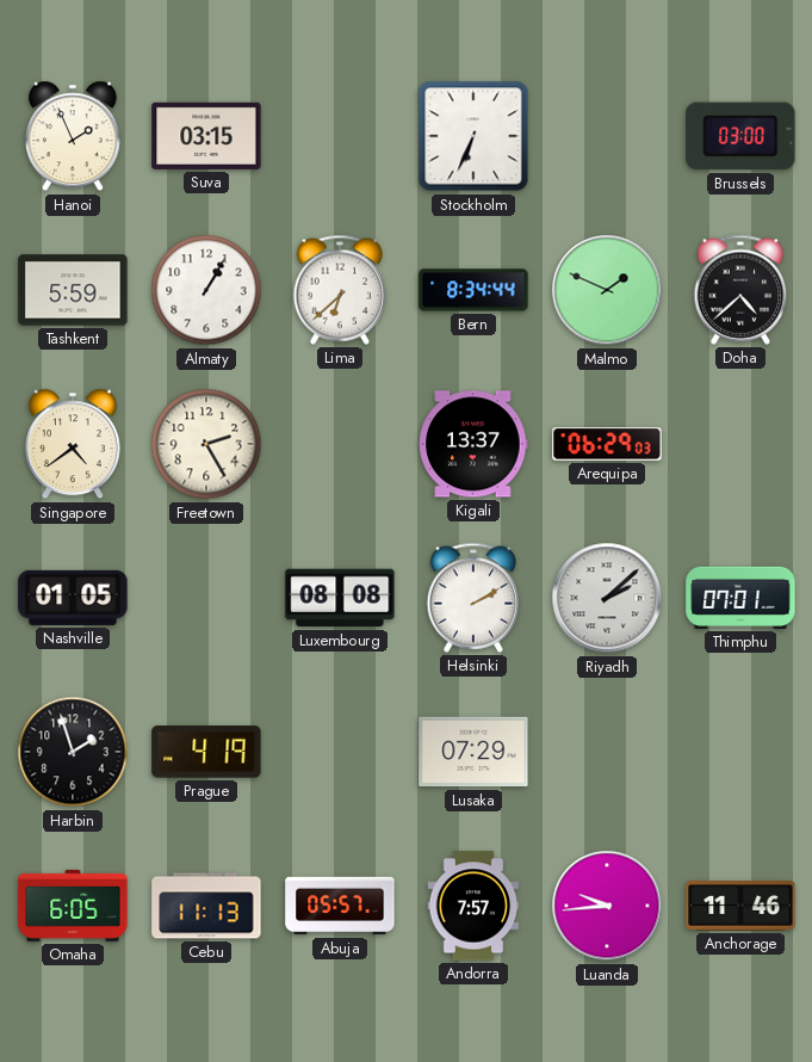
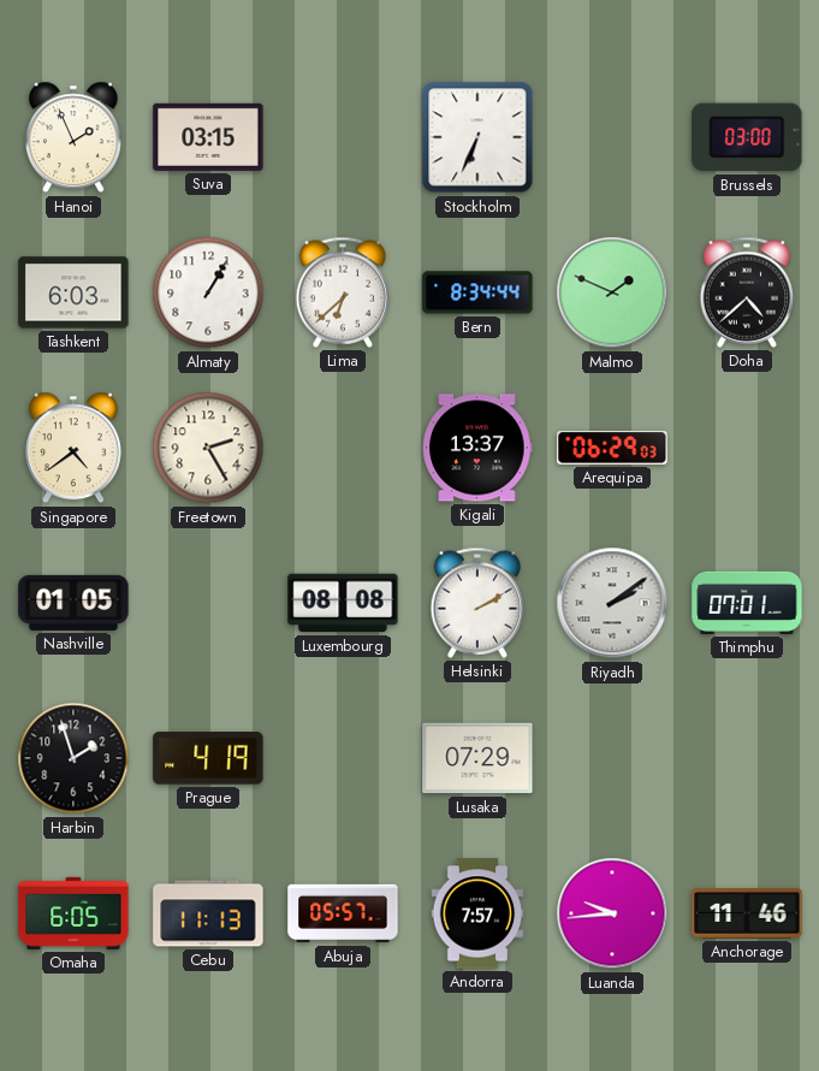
Tashkent: 5:59 -> 6:03 (73, 292)
Riyadh: 2:08 -> 2:09 (612, 603)
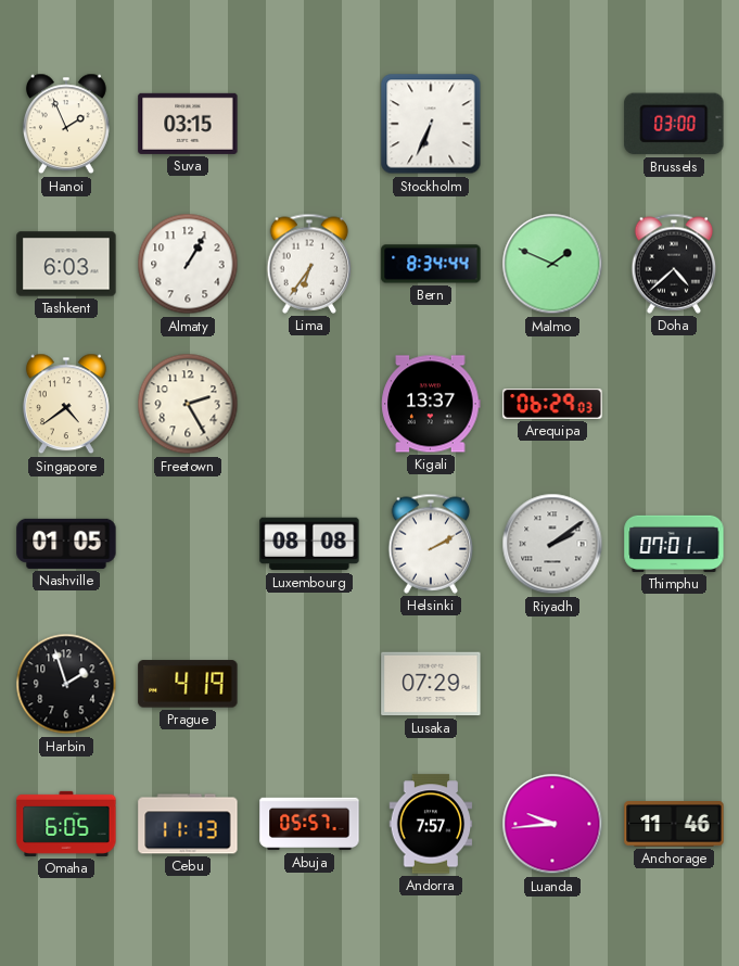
Lima: 6:38 -> 6:36 (309, 264)
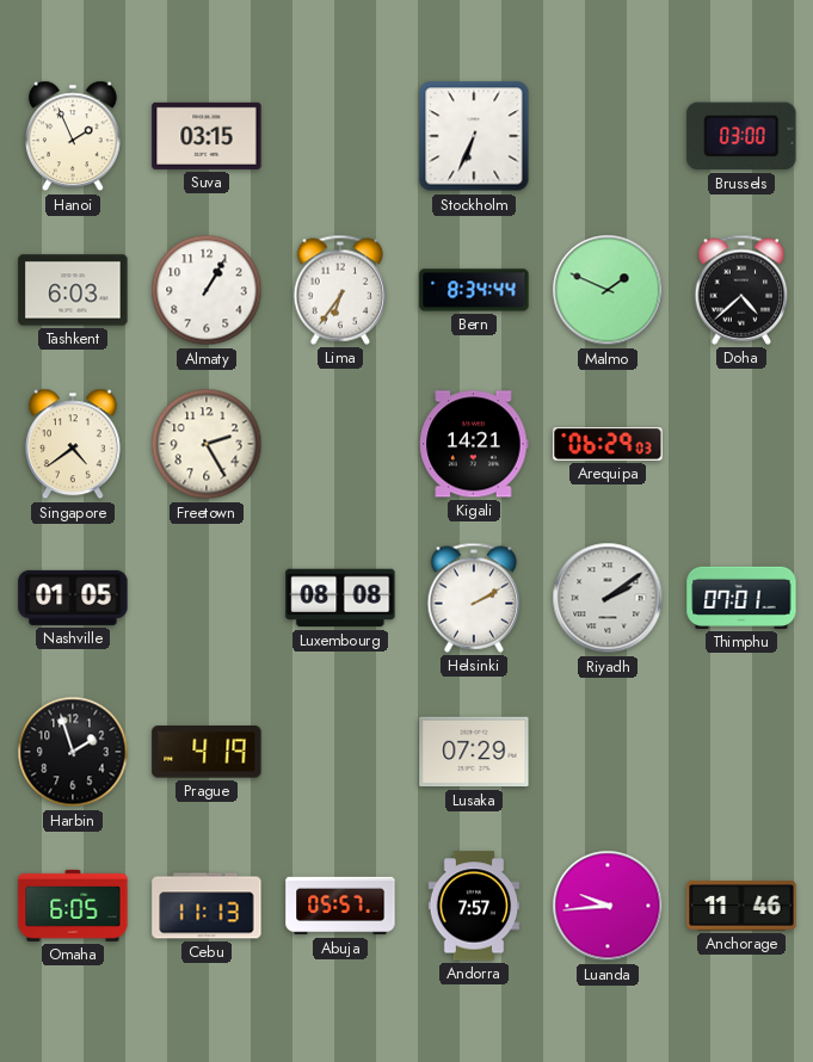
Kigali: 13:37 -> 14:21 (474, 444)
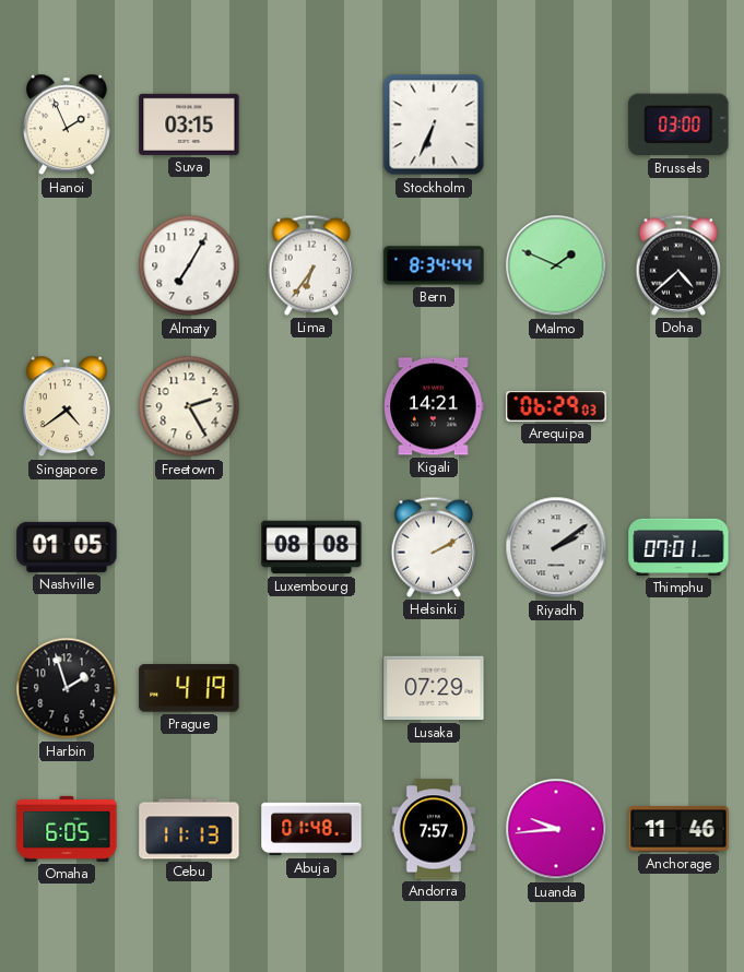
Tashkent: 6:03 -> none (73, 290)
Almaty: 1:05 -> 7:05 (189, 265)
Abuja: 05:57 -> 01:48 (311, 829)
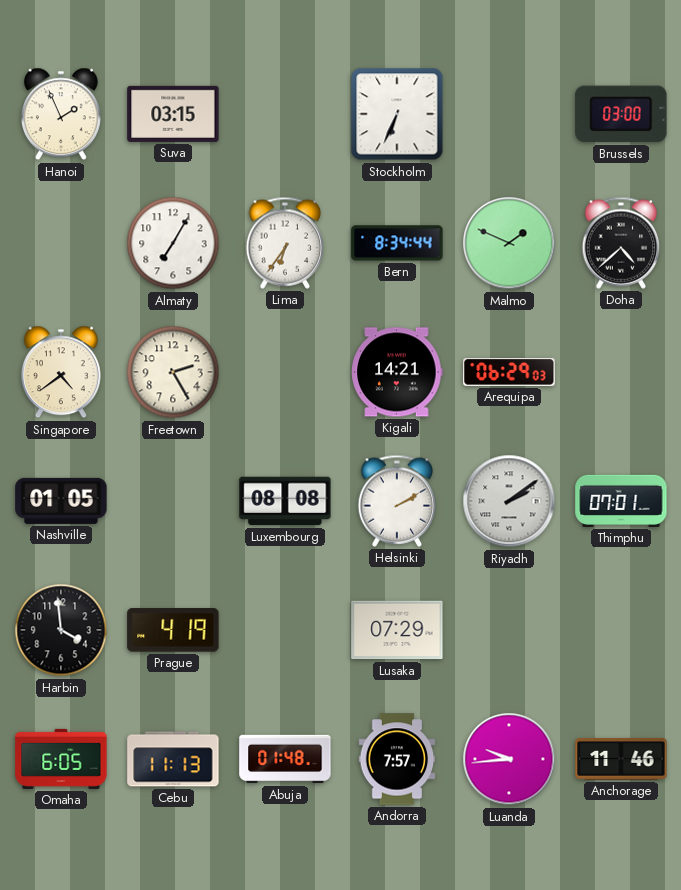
Harbin: 1:57 -> 3:59 (61, 630)
